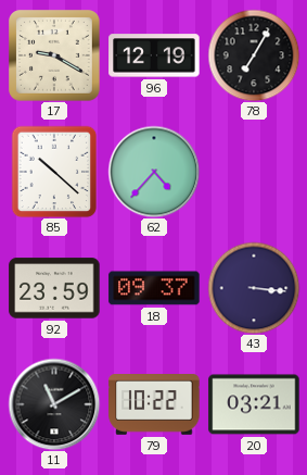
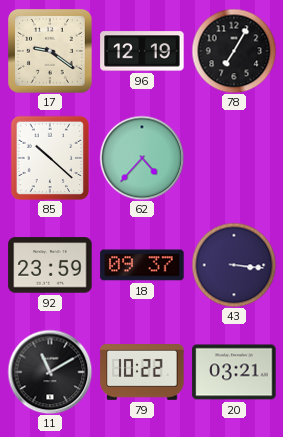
17: 9:20 -> 9:21 (51, 52)
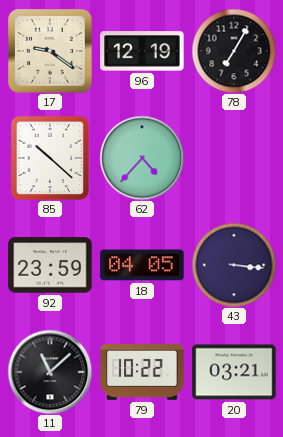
18: 09:37 -> 04:05 (142, 265)
11: 11:10 -> 11:08 (50, 372)
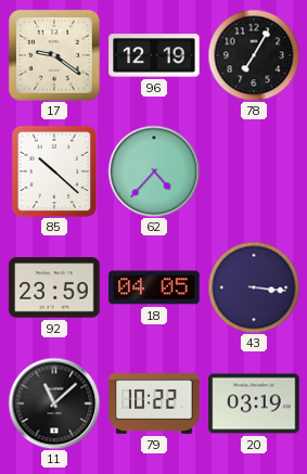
20: 03:21 -> 03:19 (254, 403)
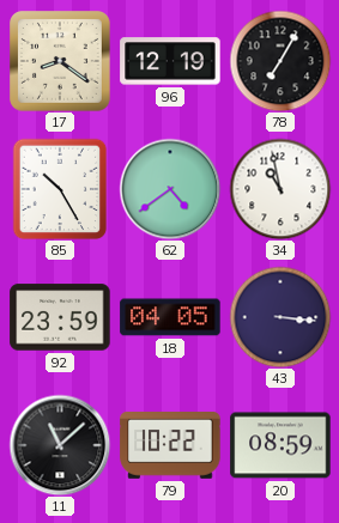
17: 9:21 -> 8:21 (61, 62)
85: 10:22 -> 10:25 (60, 189)
62: 4:37 -> 4:39 (170, 189)
34: none -> 10:58 (280, 189)
20: 03:19 -> 08:59 (280, 445)
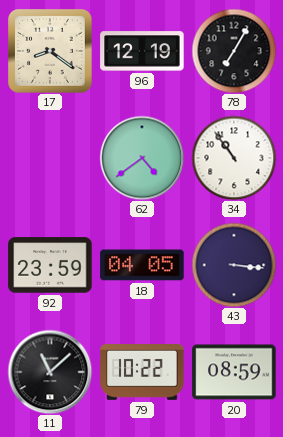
85: 10:25 -> none (60, 189)
34: 10:58 -> 10:54 (234, 158)
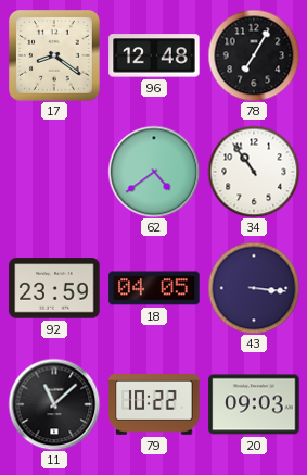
96: 12:19 -> 12:48 (154, 55)
20: 08:59 -> 09:03 (254, 404)
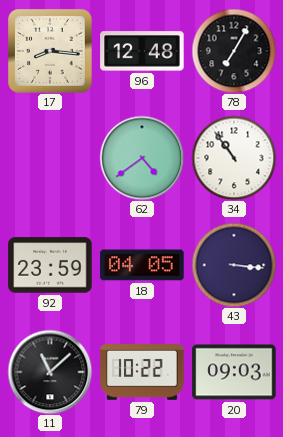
17: 8:21 -> 8:16 (51, 52)
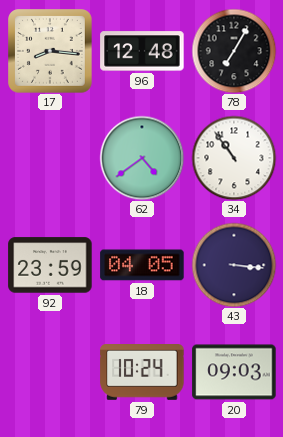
11: 11:08 -> none (50, 372)
79: 10:22 -> 10:24 (142, 373)
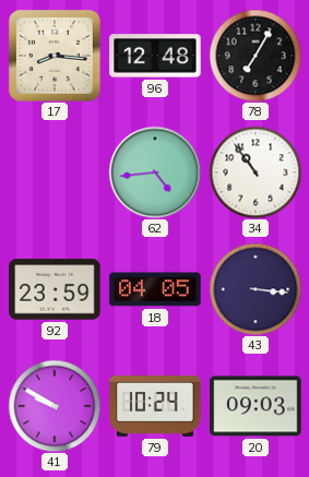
62: 4:39 -> 4:44 (155, 172)
41: none -> 9:50 (55, 406)
